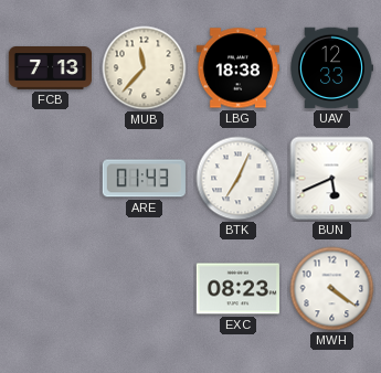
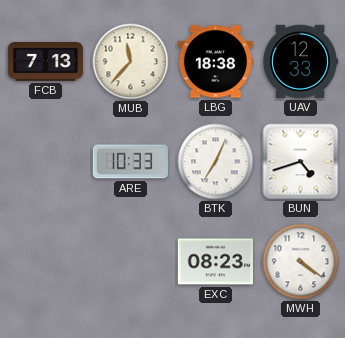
ARE: 01:43 -> 10:33 (130, 162)
BUN: 5:41 -> 4:42 (301, 162)
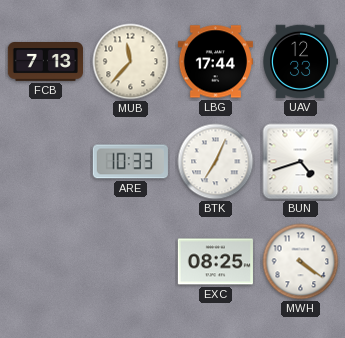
LBG: 18:38 -> 17:44 (215, 62)
EXC: 08:23 -> 08:25 (215, 262)
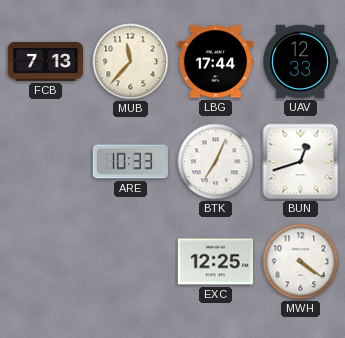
BUN: 4:42 -> 12:42 (301, 162)
EXC: 08:25 -> 12:25 (215, 262)
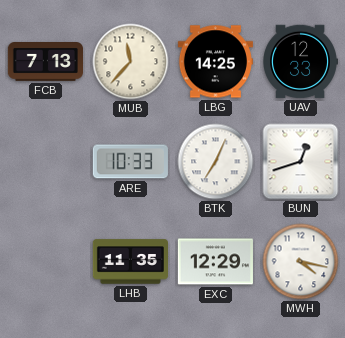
LBG: 17:44 -> 14:25 (215, 62)
LHB: none -> 11:35 (130, 262)
EXC: 12:25 -> 12:29 (215, 262)
MWH: 4:21 -> 4:17 (301, 262)
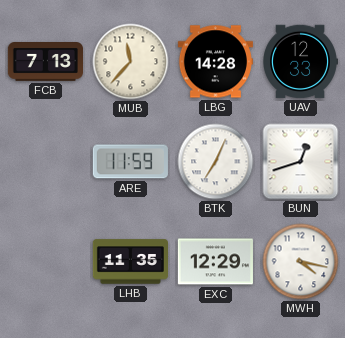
LBG: 14:25 -> 14:28 (215, 62)
ARE: 10:33 -> 11:59 (130, 162)
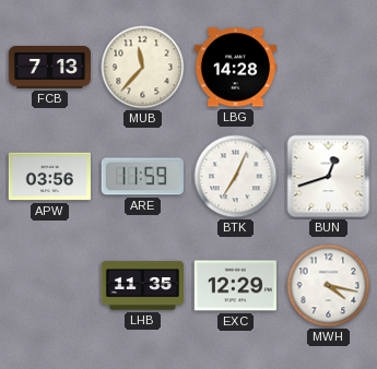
UAV: 12:33 -> none (301, 62)
APW: none -> 03:56 (49, 177)
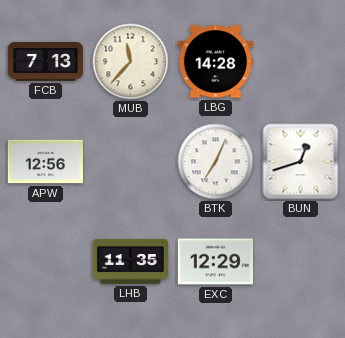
APW: 03:56 -> 12:56 (45, 162)
ARE: 11:59 -> none (142, 177)
MWH: 4:17 -> none (329, 286)
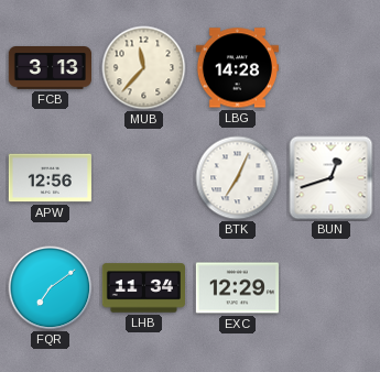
FCB: 7:13 -> 3:13 (50, 68)
FQR: none -> 7:09 (51, 288)
LHB: 11:35 -> 11:34 (143, 288)
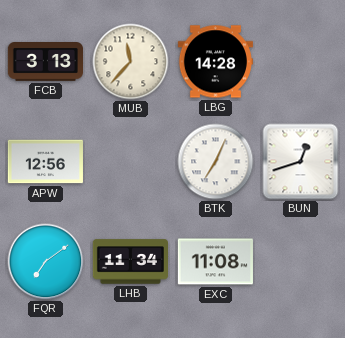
EXC: 12:29 -> 11:08 (215, 262)
